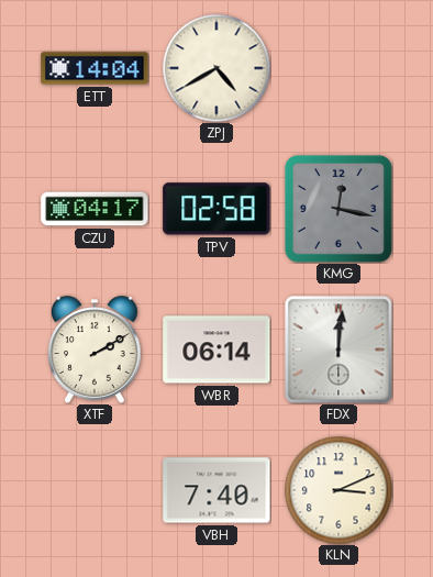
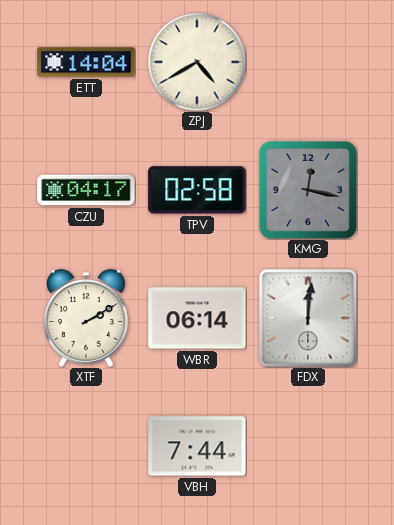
VBH: 7:40 -> 7:44 (197, 446)
KLN: 3:11 -> none (338, 490)
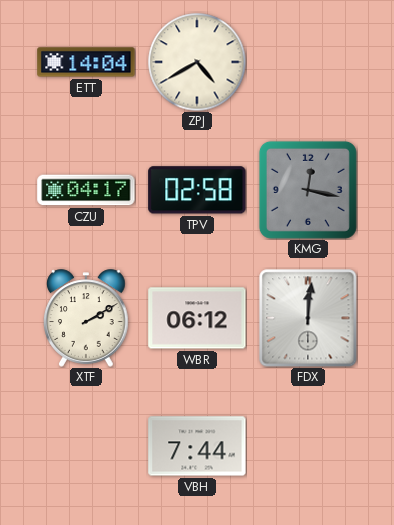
WBR: 06:14 -> 06:12 (197, 318)
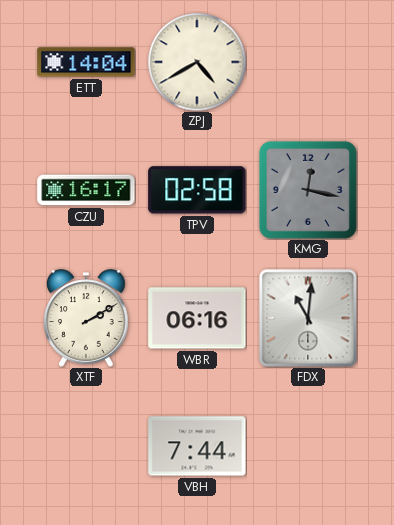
CZU: 04:17 -> 16:17 (86, 190)
WBR: 06:12 -> 06:16 (197, 318)
FDX: 12:01 -> 11:01 (308, 318)
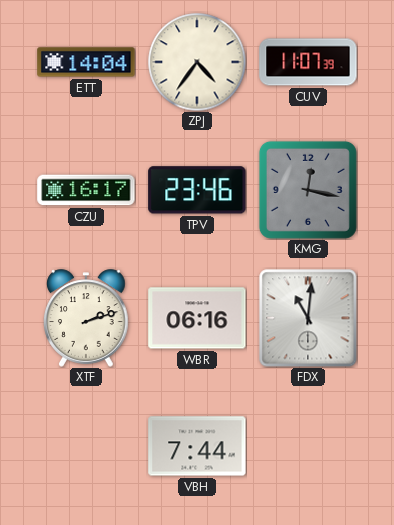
ZPJ: 4:40 -> 4:36 (197, 62)
CUV: none -> 11:07 (308, 62)
TPV: 02:58 -> 23:46 (197, 190)
XTF: 2:10 -> 2:12 (86, 318)
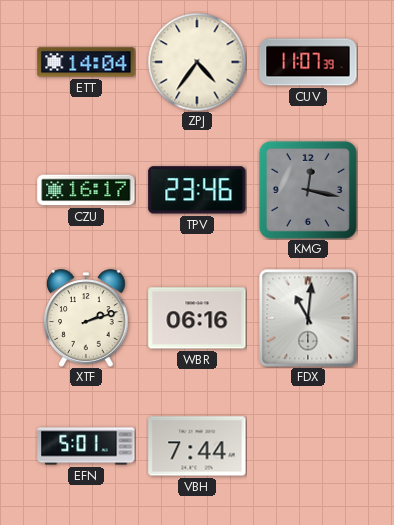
EFN: none -> 5:01 (86, 446)
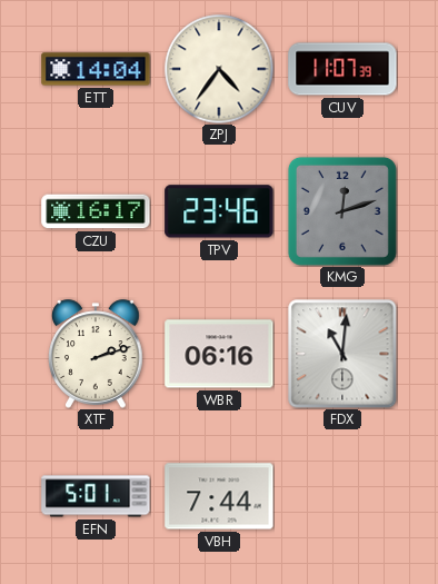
KMG: 12:17 -> 12:12 (342, 211)
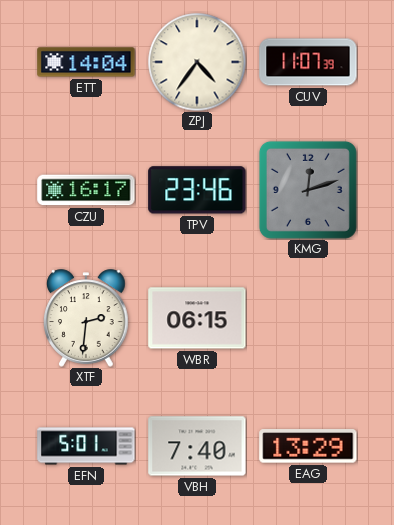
XTF: 2:12 -> 2:31 (86, 318)
WBR: 06:16 -> 06:15 (197, 318)
FDX: 11:01 -> none (342, 354)
VBH: 7:44 -> 7:40 (197, 446)
EAG: none -> 13:29 (308, 446)
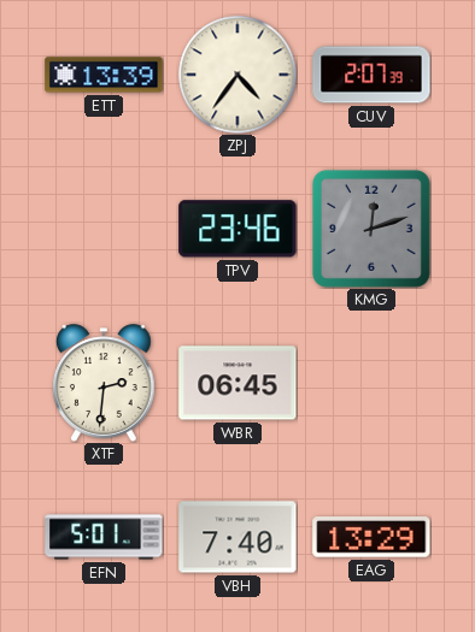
ETT: 14:04 -> 13:39 (104, 75)
CUV: 11:07 -> 2:07 (371, 75)
CZU: 16:17 -> none (86, 190)
WBR: 06:15 -> 06:45 (237, 383)
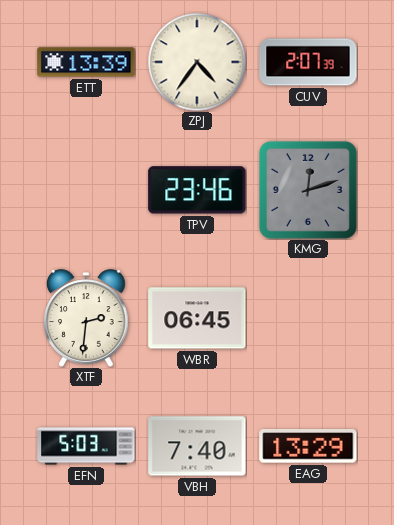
EFN: 5:01 -> 5:03 (86, 446)
